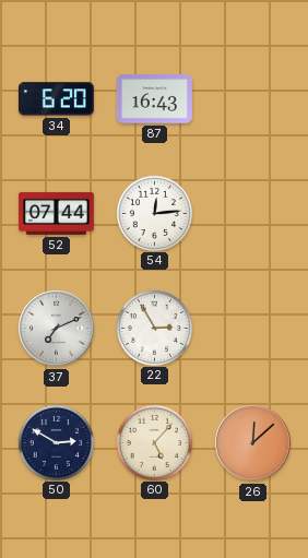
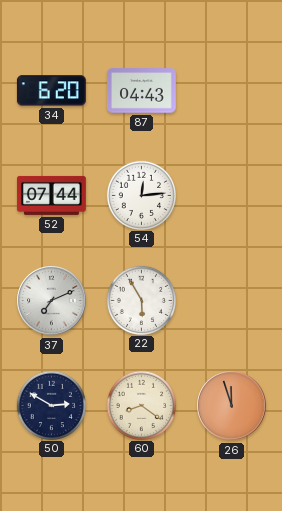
87: 16:43 -> 04:43 (141, 91)
22: 2:55 -> 5:55 (141, 300)
60: 5:07 -> 8:21 (141, 405)
26: 12:08 -> 11:57 (232, 406)
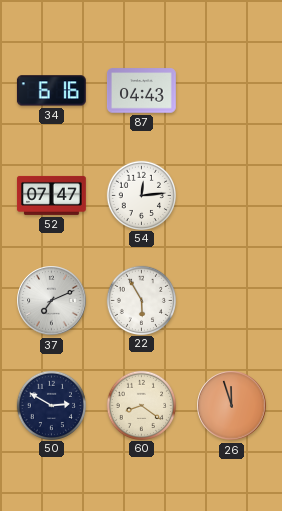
34: 6:20 -> 6:16 (51, 91)
52: 07:44 -> 07:47 (52, 195)
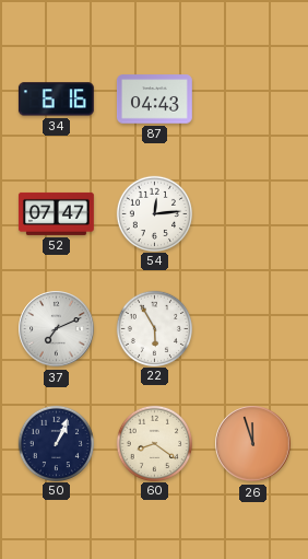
50: 2:50 -> 1:04 (56, 443)
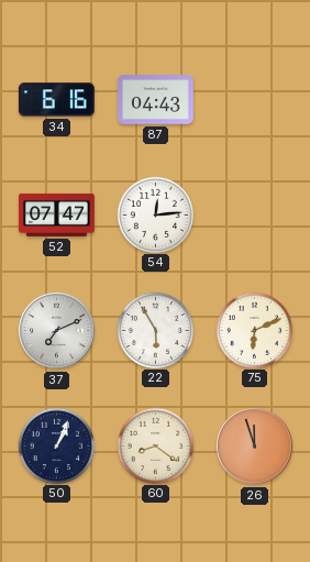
75: none -> 6:11 (254, 330)
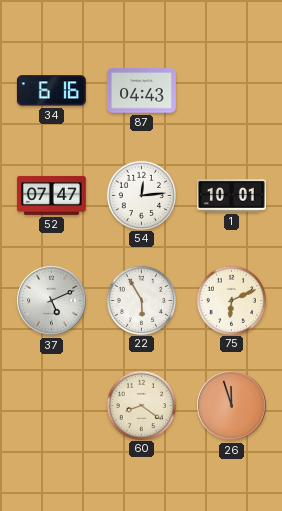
1: none -> 10:01 (231, 196)
37: 7:11 -> 5:11 (52, 301)
50: 1:04 -> none (56, 445)
